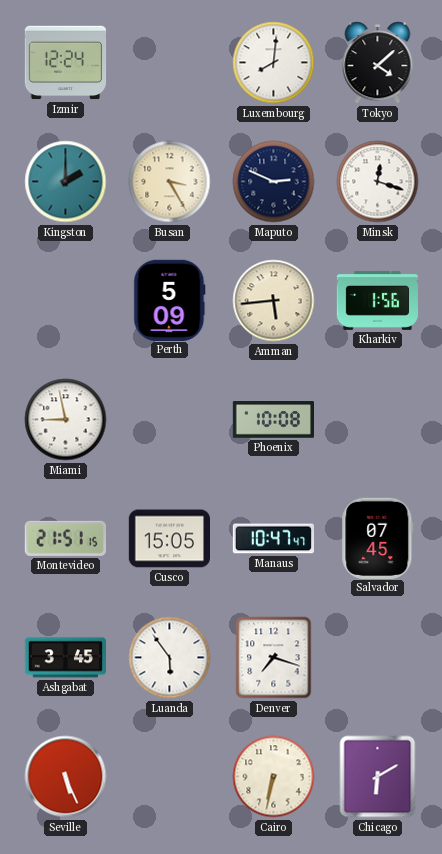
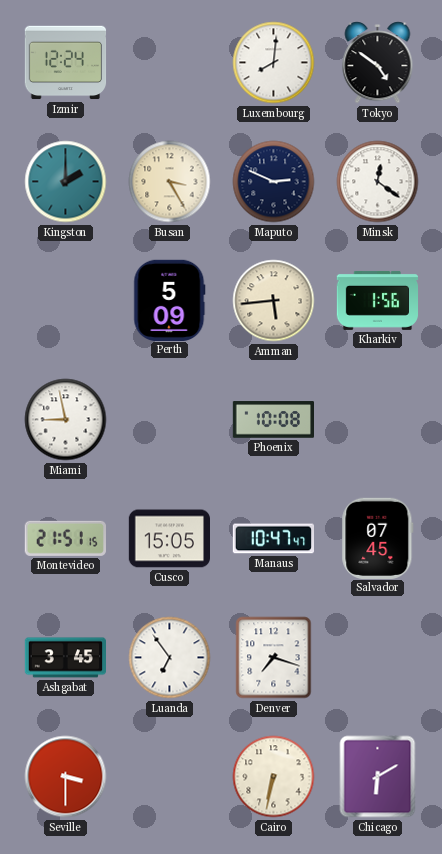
Tokyo: 4:08 -> 4:51 (378, 63)
Minsk: 12:18 -> 12:21 (378, 182)
Luanda: 5:54 -> 6:54 (170, 658)
Seville: 5:26 -> 3:30 (66, 777)
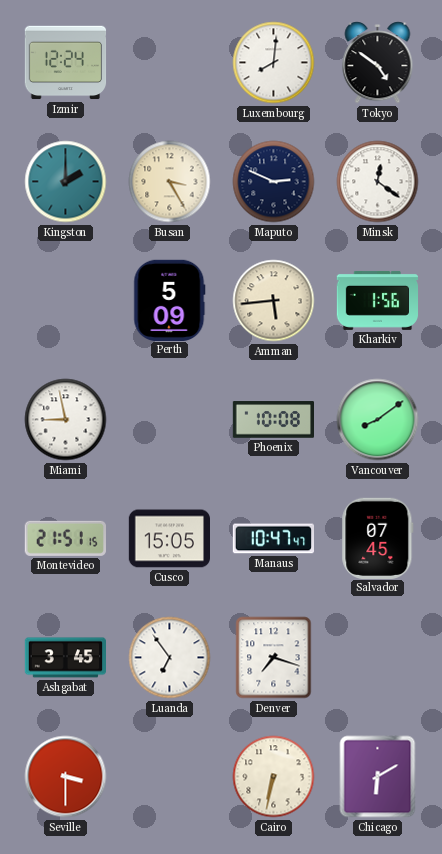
Vancouver: none -> 8:09 (378, 420)
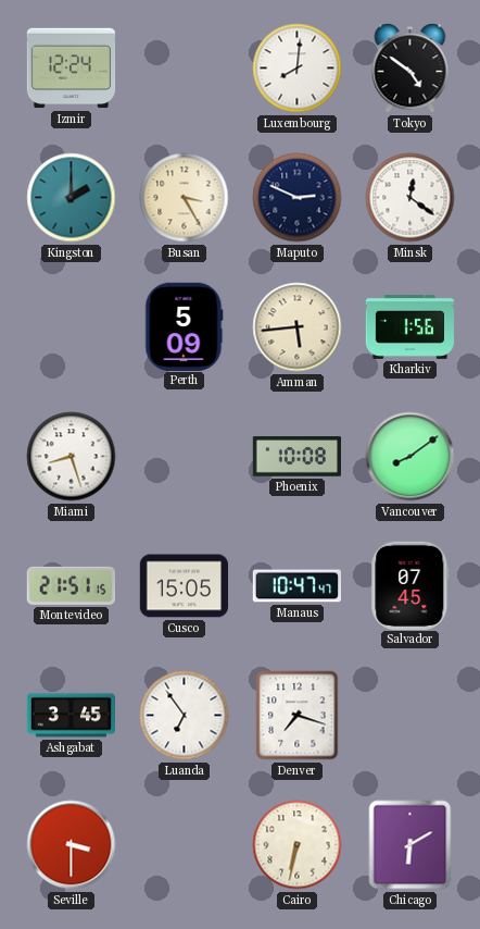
Miami: 8:58 -> 8:27 (72, 457)
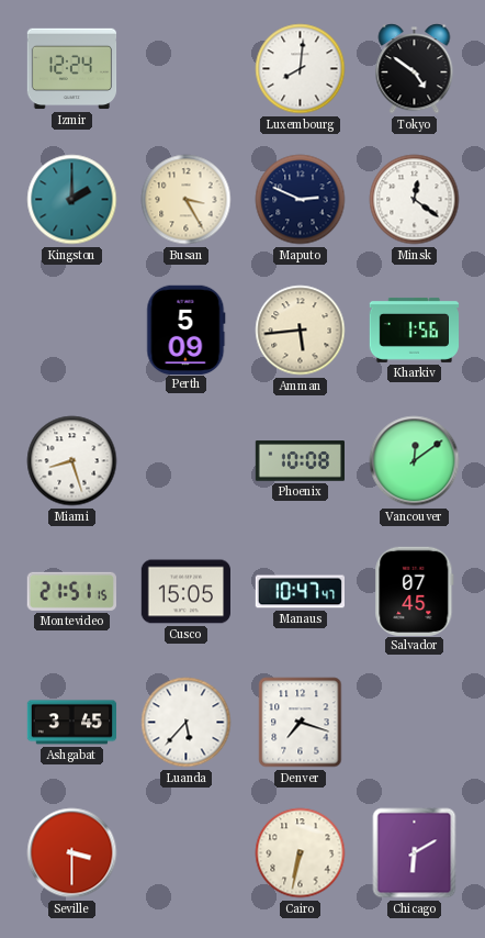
Vancouver: 8:09 -> 12:09 (415, 461)
Luanda: 6:54 -> 5:37 (187, 723)
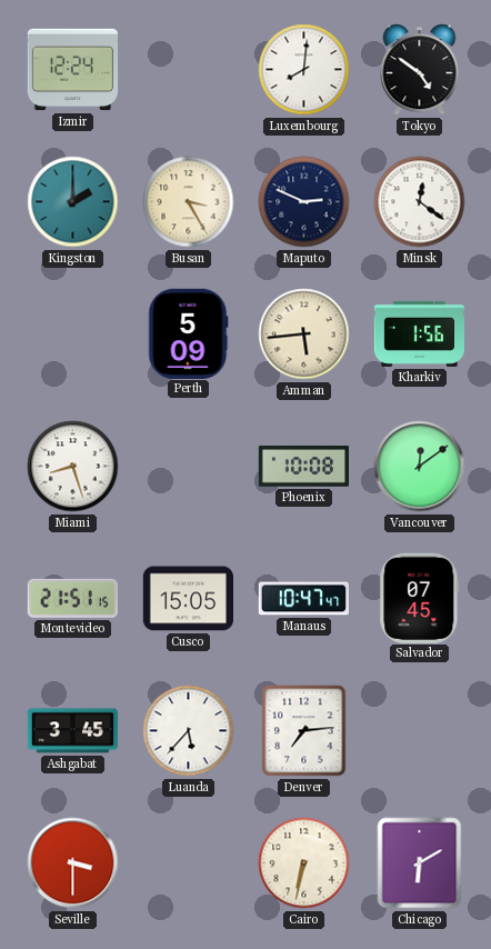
Denver: 7:18 -> 7:14 (304, 731)
